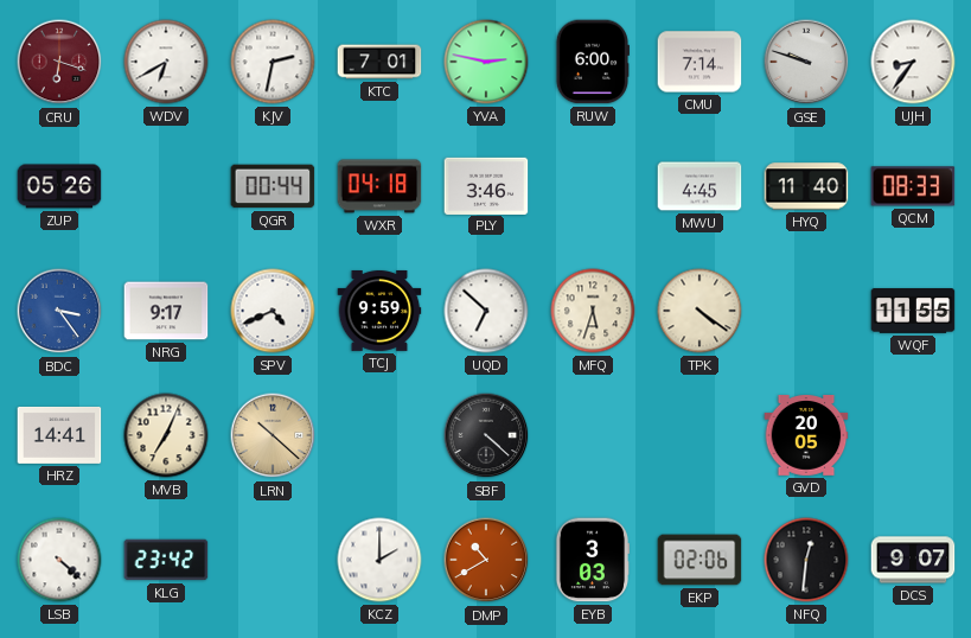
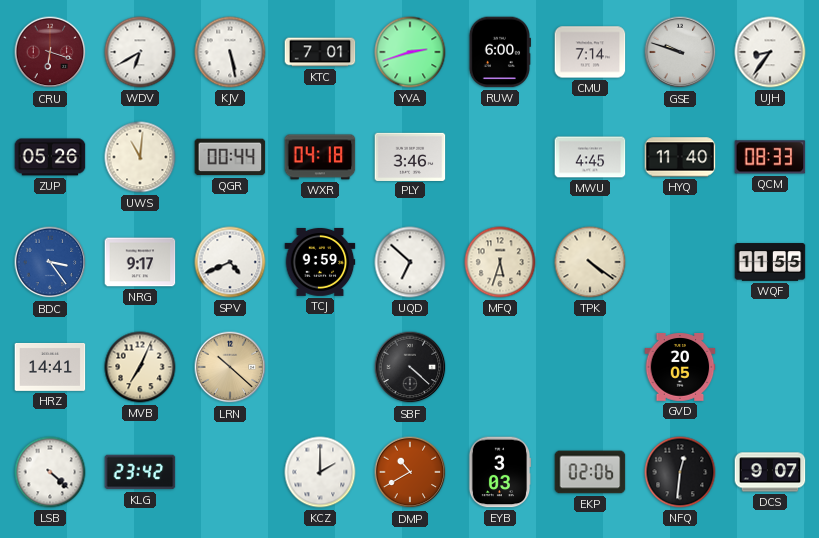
KJV: 2:32 -> 5:28 (230, 52)
YVA: 2:47 -> 2:42 (410, 52)
UWS: none -> 11:01 (140, 157)
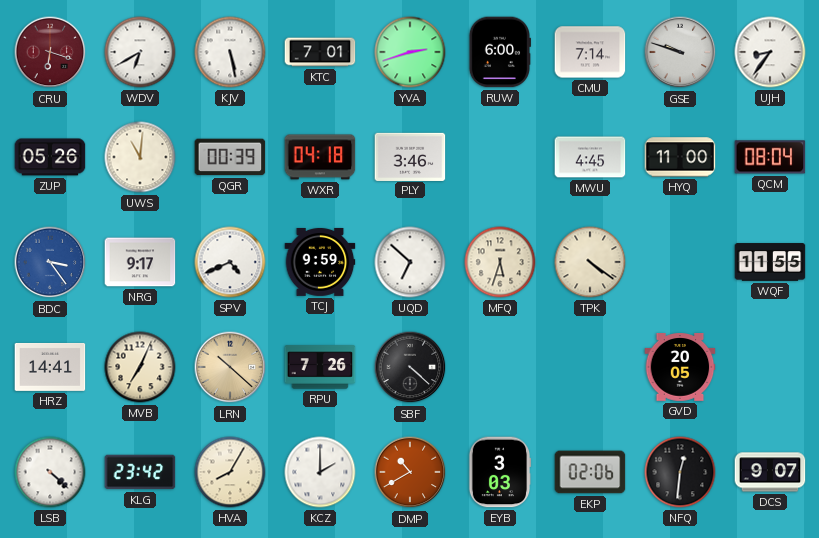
QGR: 00:44 -> 00:39 (230, 157)
HYQ: 11:40 -> 11:00 (680, 157)
QCM: 08:33 -> 08:04 (770, 157)
RPU: none -> 7:26 (320, 367)
HVA: none -> 8:05 (230, 472)
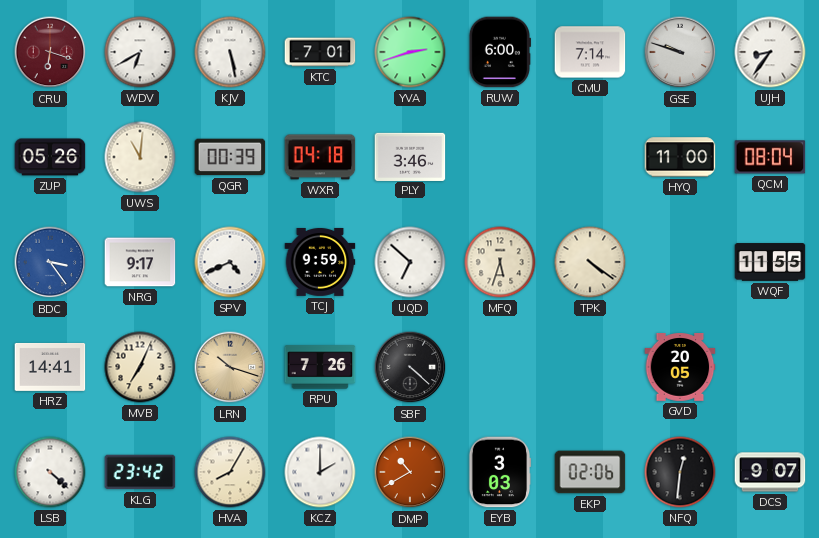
MWU: 4:45 -> none (590, 157)
LRN: 10:22 -> 10:18 (230, 367)
